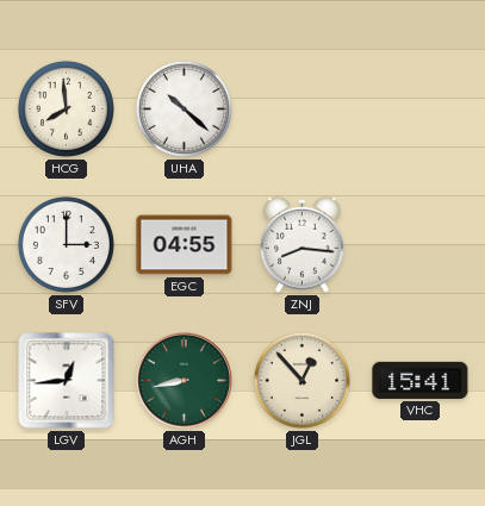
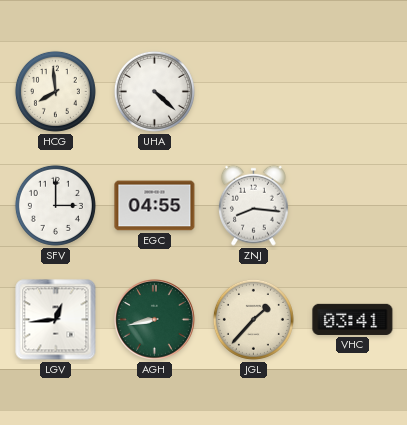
UHA: 10:22 -> 4:22 (154, 91)
JGL: 12:53 -> 1:37 (253, 319)
VHC: 15:41 -> 03:41 (353, 319)
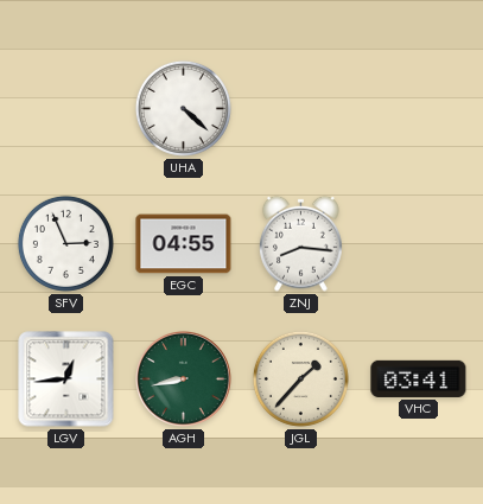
HCG: 7:59 -> none (55, 91)
SFV: 3:00 -> 2:56 (65, 243)
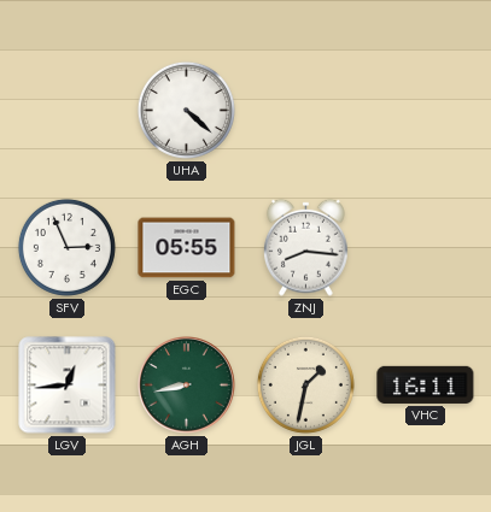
EGC: 04:55 -> 05:55 (187, 248)
JGL: 1:37 -> 1:32 (305, 384)
VHC: 03:41 -> 16:11 (426, 384)
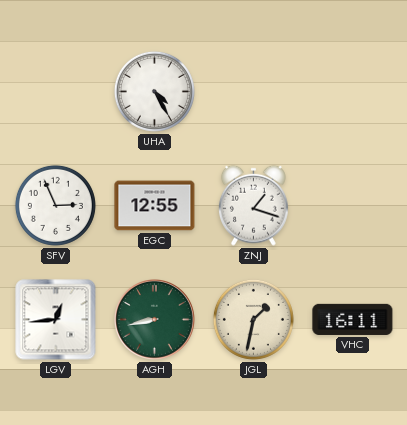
UHA: 4:22 -> 4:25 (154, 91)
EGC: 05:55 -> 12:55 (155, 206)
ZNJ: 8:16 -> 1:18 (253, 205)
